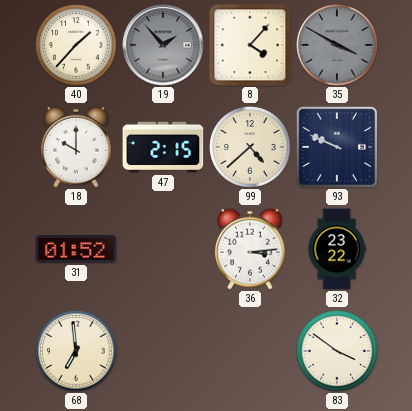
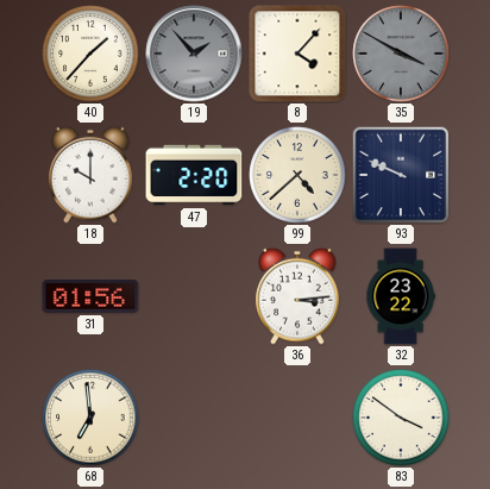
47: 2:15 -> 2:20 (194, 175)
31: 01:52 -> 01:56 (90, 296)
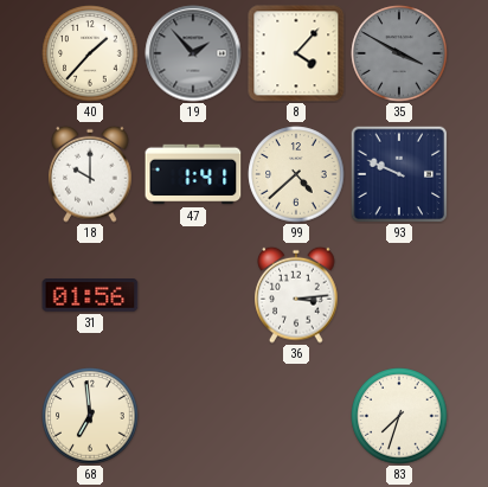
47: 2:20 -> 1:41 (193, 174)
32: 23:22 -> none (401, 296)
83: 3:51 -> 7:33 (399, 416)
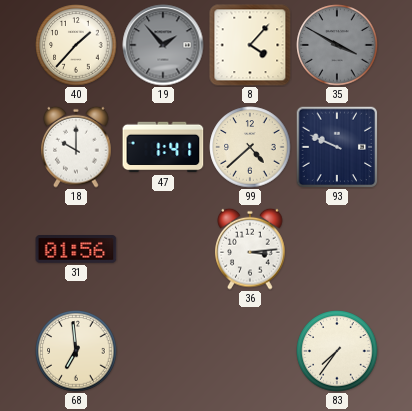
83: 7:33 -> 7:36 (337, 351)
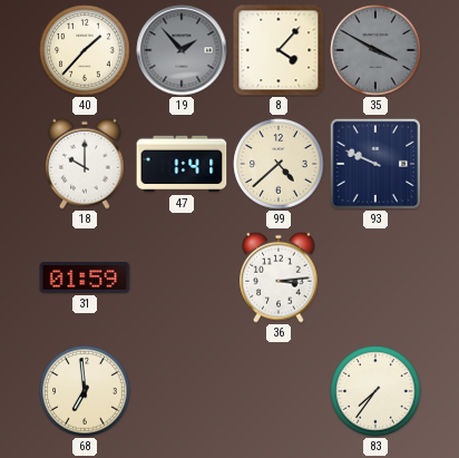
31: 01:56 -> 01:59 (85, 277)
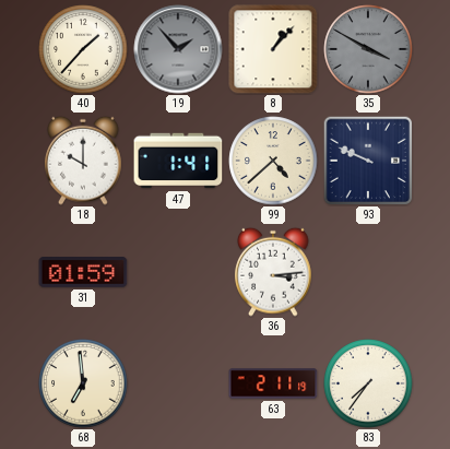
8: 4:07 -> 1:07 (273, 49)
63: none -> 2:11 (273, 383)
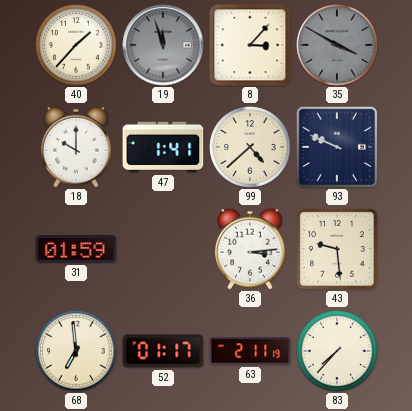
19: 1:53 -> 11:57 (163, 45)
8: 1:07 -> 3:07 (250, 45)
43: none -> 9:29 (337, 249)
52: none -> 01:17 (163, 351)
83: 7:36 -> 7:37 (337, 351)
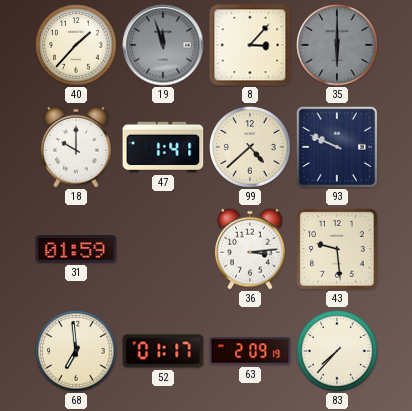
35: 3:50 -> 6:00 (337, 45)
63: 2:11 -> 2:09 (250, 351)
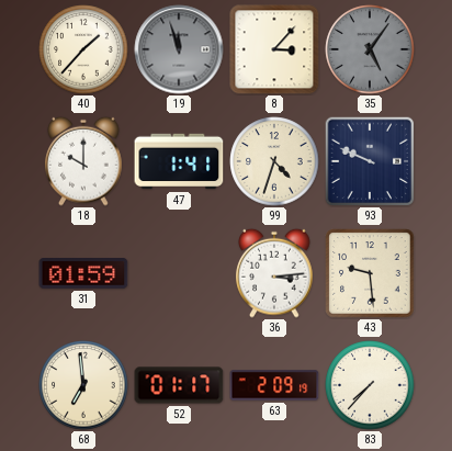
35: 6:00 -> 5:06 (370, 49)
99: 4:38 -> 4:33 (274, 161)
